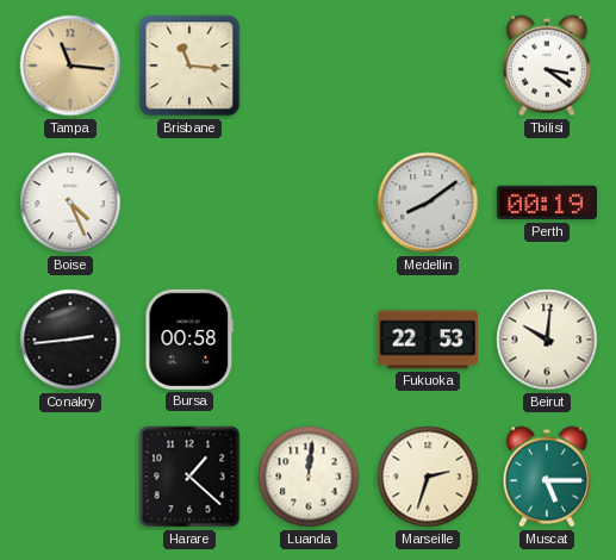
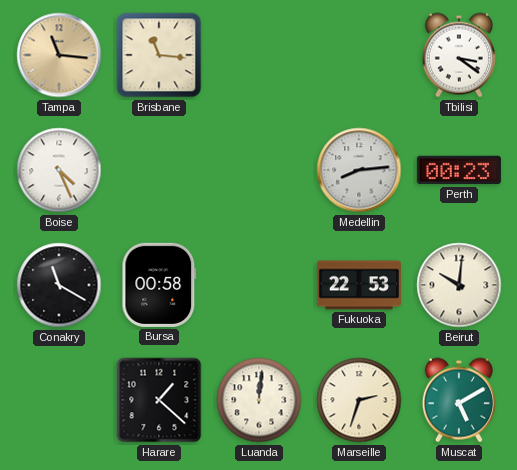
Medellin: 8:09 -> 8:14 (359, 170)
Perth: 00:19 -> 00:23 (459, 170)
Conakry: 2:44 -> 11:20 (59, 285)
Muscat: 5:15 -> 5:10 (459, 400)
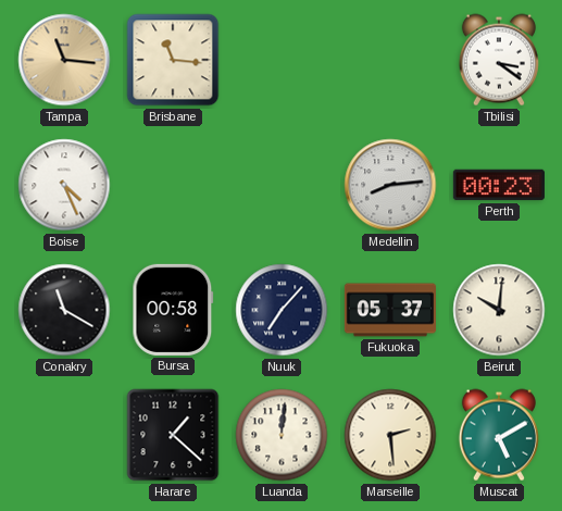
Nuuk: none -> 7:07 (282, 310)
Fukuoka: 22:53 -> 05:37 (390, 310)
Marseille: 2:33 -> 2:29 (390, 435)
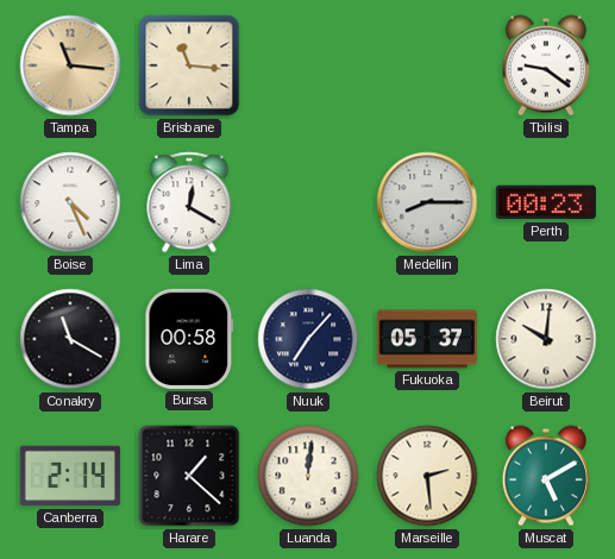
Tbilisi: 3:21 -> 9:21 (546, 65)
Lima: none -> 12:20 (189, 202)
Medellin: 8:14 -> 8:15 (427, 202)
Canberra: none -> 2:14 (70, 476)
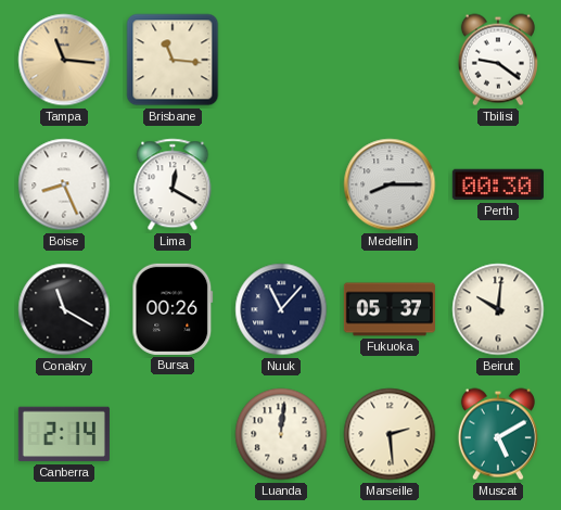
Boise: 4:26 -> 8:26 (64, 184)
Perth: 00:23 -> 00:30 (498, 184)
Bursa: 00:58 -> 00:26 (173, 309)
Nuuk: 7:07 -> 11:07 (281, 309)
Harare: 1:22 -> none (189, 476)
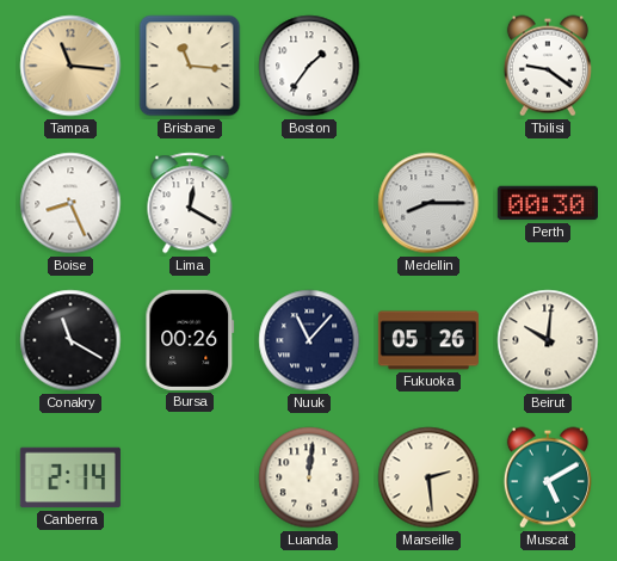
Boston: none -> 1:36 (309, 66)
Fukuoka: 05:37 -> 05:26 (428, 340)
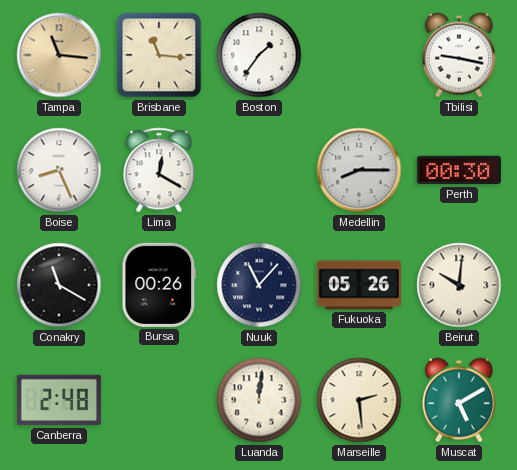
Tbilisi: 9:21 -> 9:17 (459, 55)
Canberra: 2:14 -> 2:48 (59, 400)
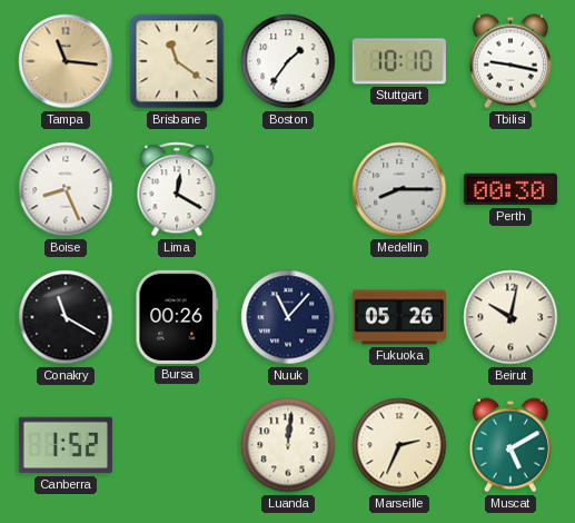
Brisbane: 11:16 -> 11:21 (177, 61)
Stuttgart: none -> 10:10 (399, 61)
Beirut: 10:01 -> 10:02 (510, 317)
Canberra: 2:48 -> 1:52 (66, 445)
Marseille: 2:29 -> 2:34 (399, 445)
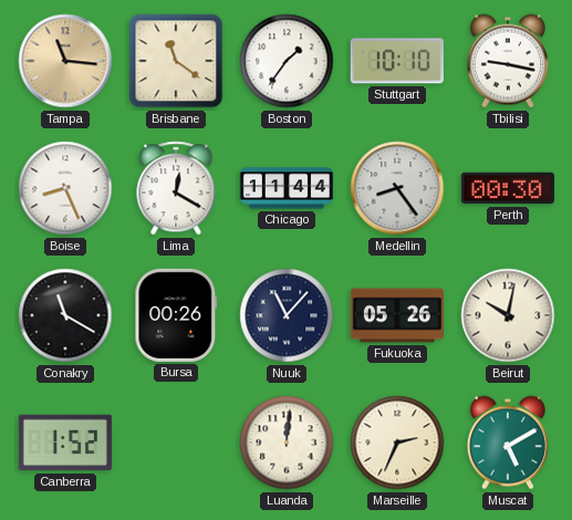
Chicago: none -> 11:44 (287, 188)
Medellin: 8:15 -> 8:24 (397, 188)
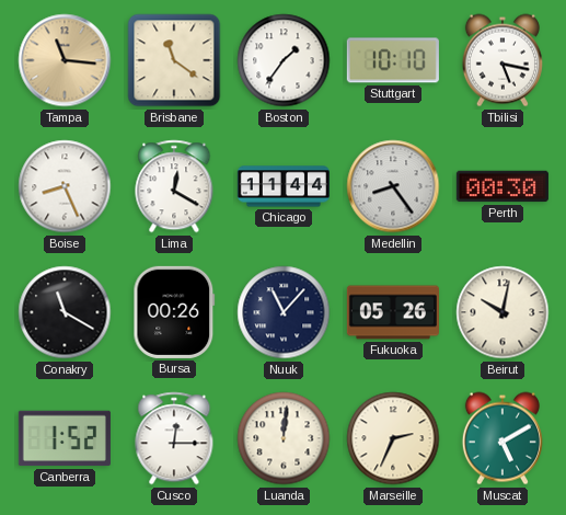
Tbilisi: 9:17 -> 5:17 (503, 60)
Cusco: none -> 12:15 (174, 438)
